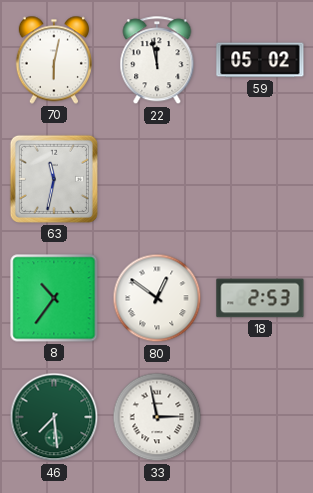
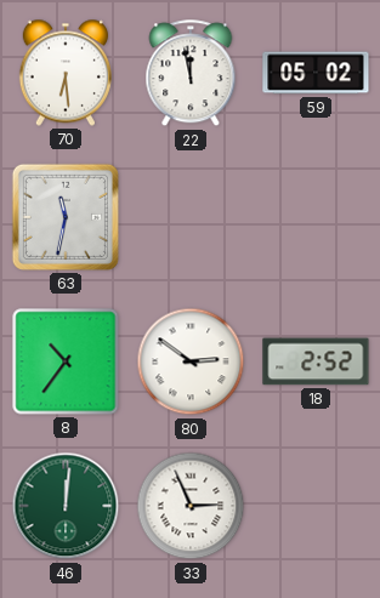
70: 6:02 -> 6:29 (66, 73)
80: 12:51 -> 2:51 (191, 361)
18: 2:53 -> 2:52 (316, 361)
46: 7:29 -> 12:01 (66, 506)
33: 2:58 -> 2:56 (191, 506)
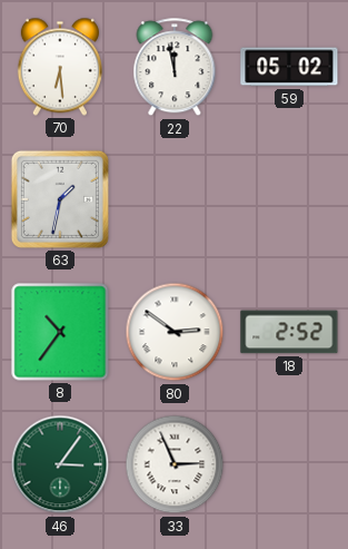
63: 11:32 -> 1:32 (60, 199)
46: 12:01 -> 3:06 (60, 464)
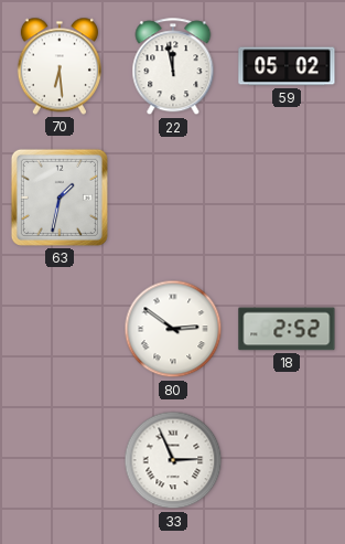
8: 10:36 -> none (60, 332)
46: 3:06 -> none (60, 464)
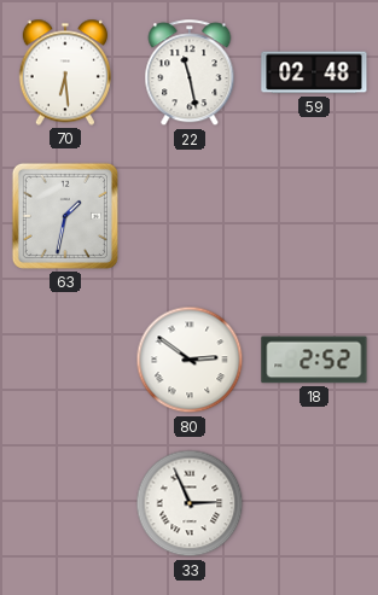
22: 11:58 -> 11:28 (190, 74)
59: 05:02 -> 02:48 (314, 72)
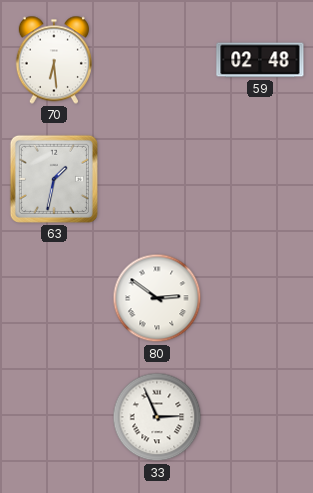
22: 11:28 -> none (190, 74)
18: 2:52 -> none (314, 360)
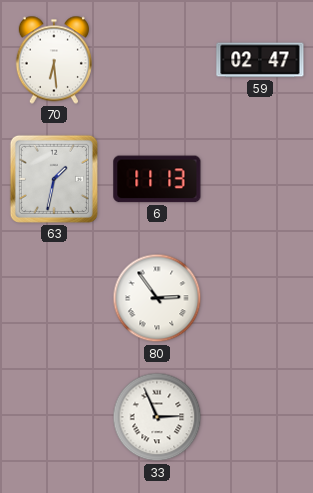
59: 02:48 -> 02:47 (260, 60)
6: none -> 11:13 (157, 179)
80: 2:51 -> 2:54 (157, 298)
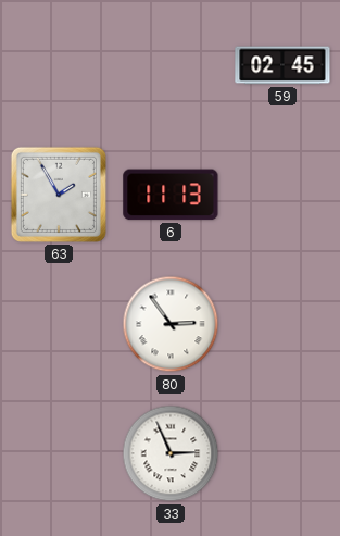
70: 6:29 -> none (54, 60)
59: 02:47 -> 02:45 (282, 65)
63: 1:32 -> 1:55 (59, 195)
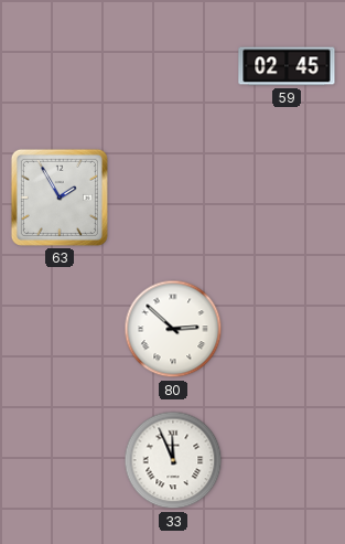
6: 11:13 -> none (171, 195)
80: 2:54 -> 2:52 (173, 329)
33: 2:56 -> 11:56 (173, 460)
